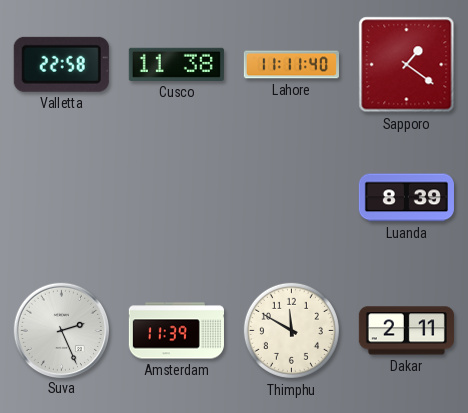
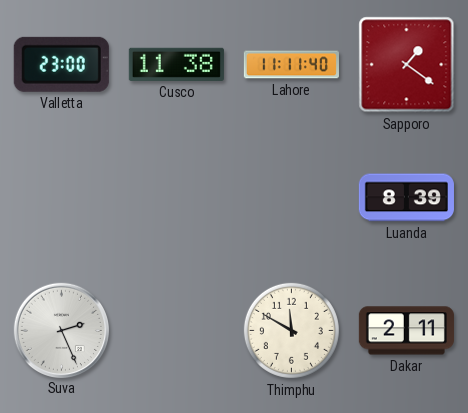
Valletta: 22:58 -> 23:00 (61, 64)
Amsterdam: 11:39 -> none (176, 331)
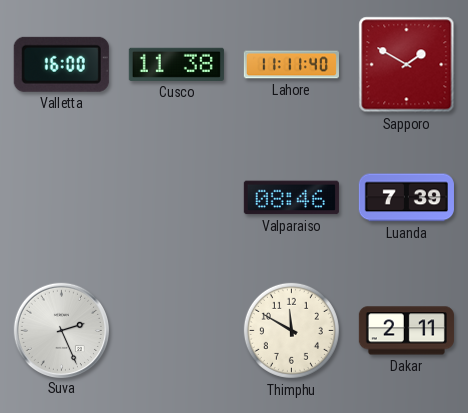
Valletta: 23:00 -> 16:00 (61, 64)
Sapporo: 1:21 -> 1:50 (407, 65)
Valparaiso: none -> 08:46 (291, 198)
Luanda: 8:39 -> 7:39 (406, 198)
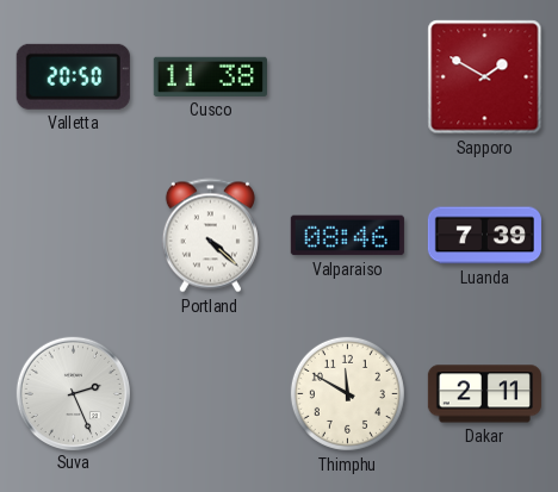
Valletta: 16:00 -> 20:50 (73, 76)
Lahore: 11:11 -> none (291, 65)
Portland: none -> 4:22 (210, 236)
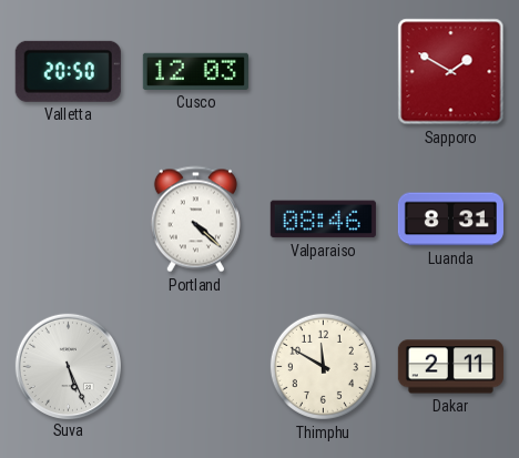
Cusco: 11:38 -> 12:03 (195, 71)
Luanda: 7:39 -> 8:31 (450, 220)
Suva: 2:26 -> 5:26 (68, 366)
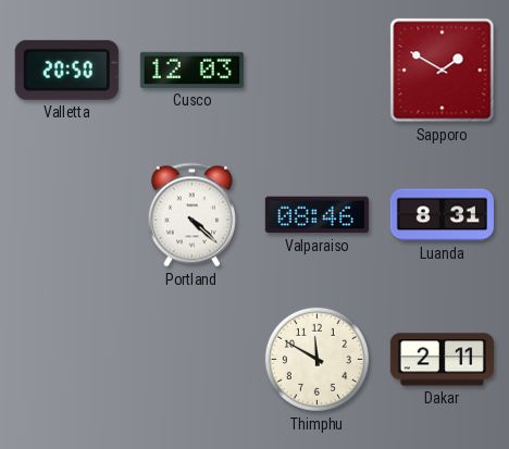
Suva: 5:26 -> none (68, 366)
